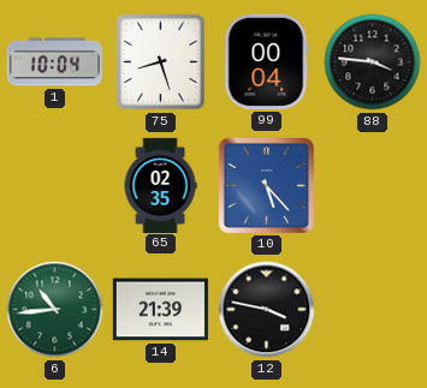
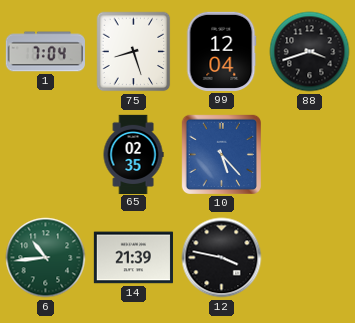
1: 10:04 -> 7:04 (45, 52)
99: 00:04 -> 12:04 (221, 51)
88: 3:46 -> 3:42 (310, 52)
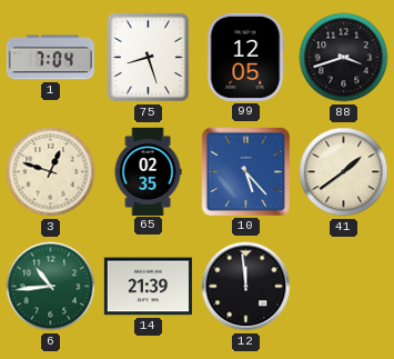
99: 12:04 -> 12:05 (245, 57)
3: none -> 12:48 (51, 172)
41: none -> 1:39 (344, 172)
12: 3:47 -> 11:59 (246, 287)
